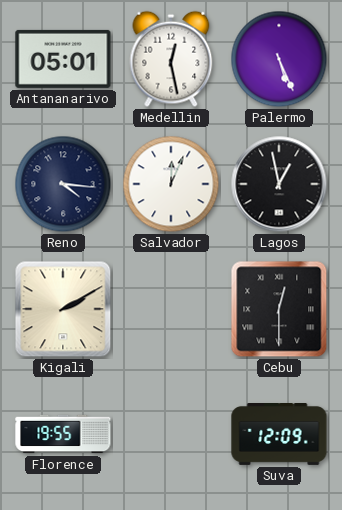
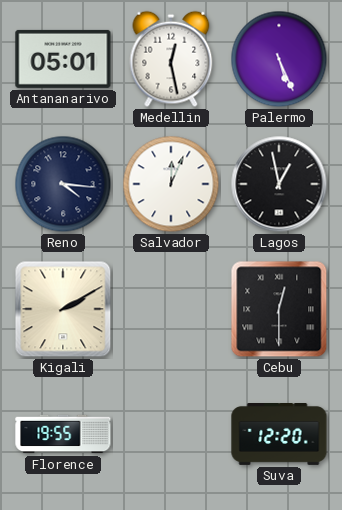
Suva: 12:09 -> 12:20 (279, 435)
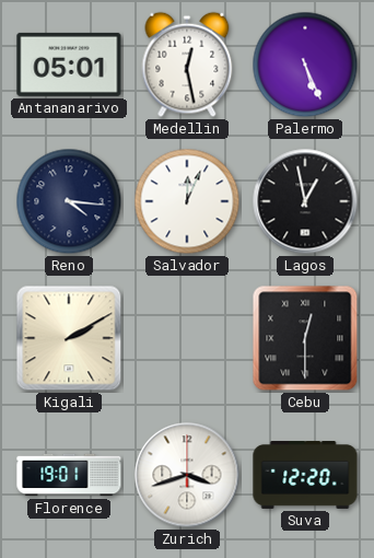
Florence: 19:55 -> 19:01 (69, 475)
Zurich: none -> 3:42 (187, 475)
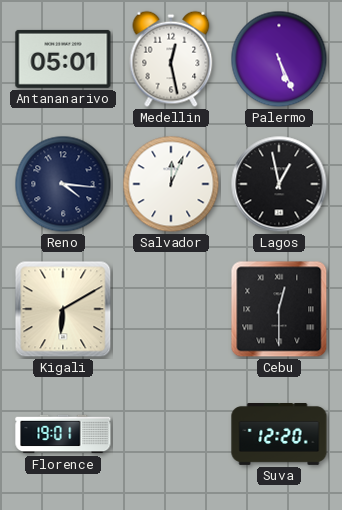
Kigali: 2:10 -> 6:10 (63, 309)
Zurich: 3:42 -> none (187, 475)
